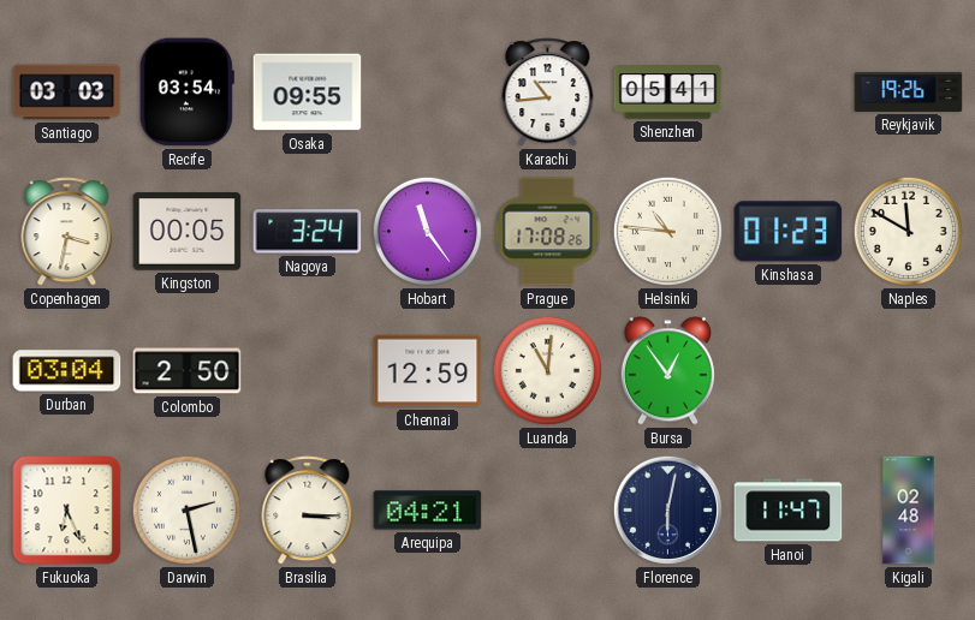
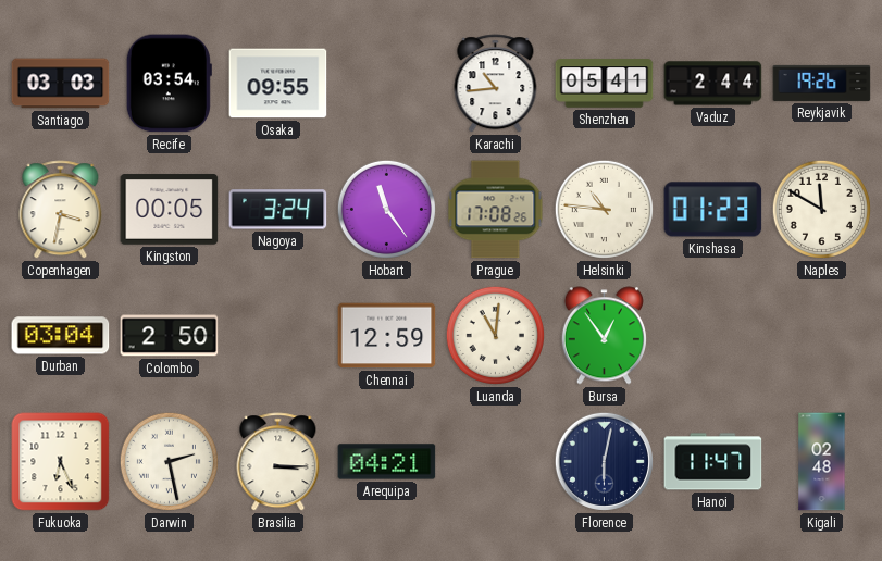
Vaduz: none -> 2:44 (713, 84)
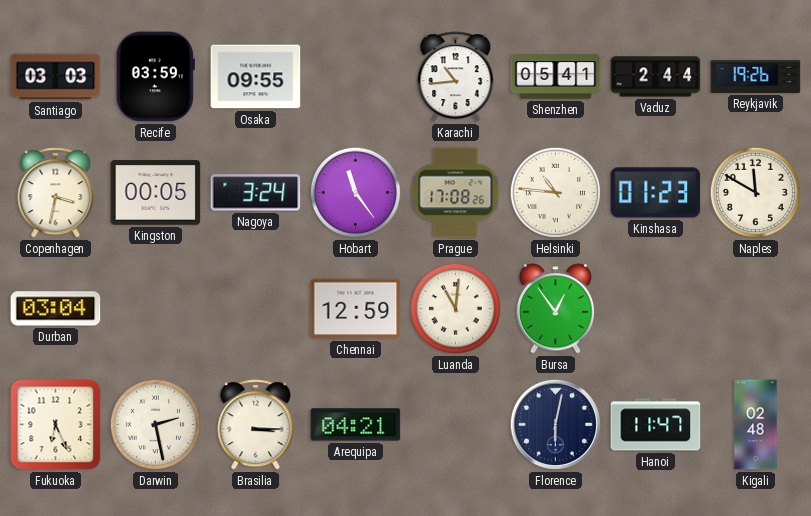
Recife: 03:54 -> 03:59 (155, 77)
Colombo: 2:50 -> none (170, 336)
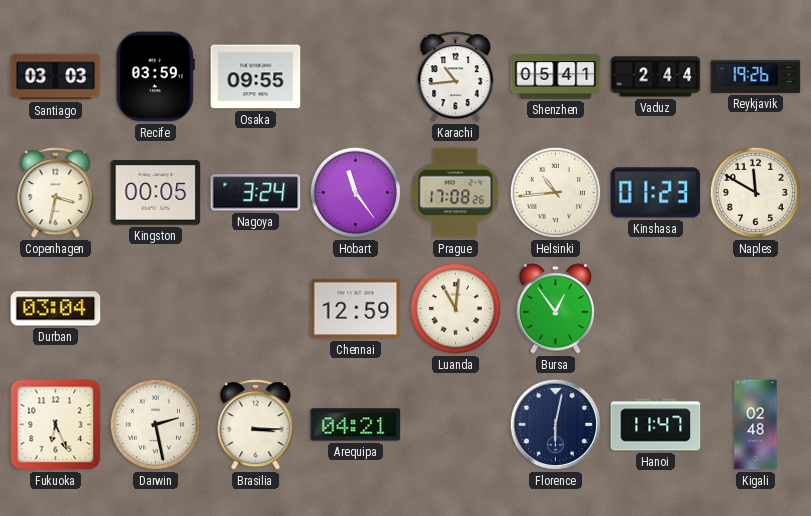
Helsinki: 10:46 -> 10:44 (555, 192)
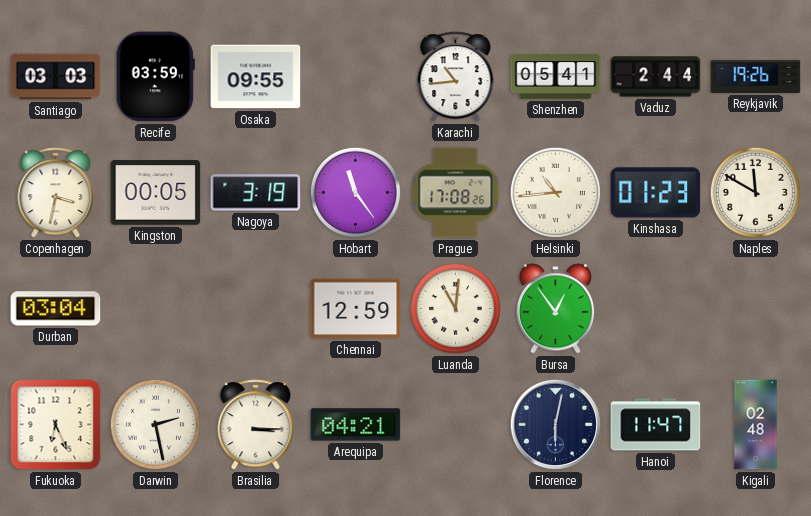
Nagoya: 3:24 -> 3:19 (256, 193)
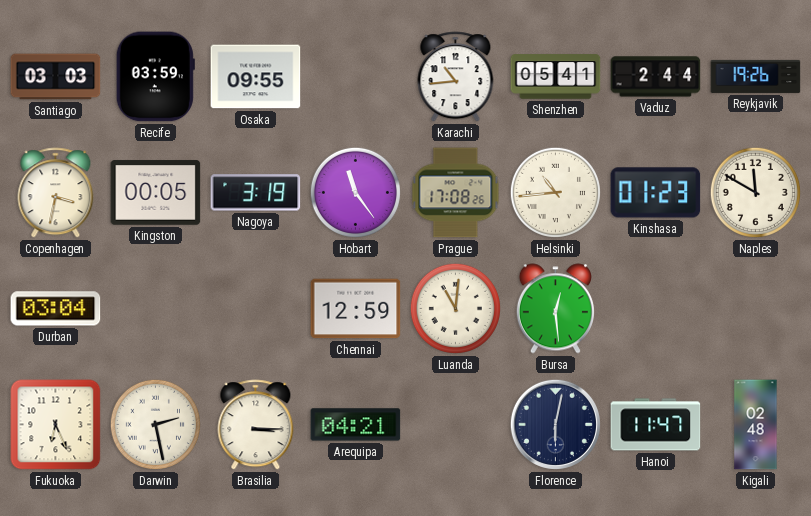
Bursa: 12:54 -> 12:29 (555, 309)
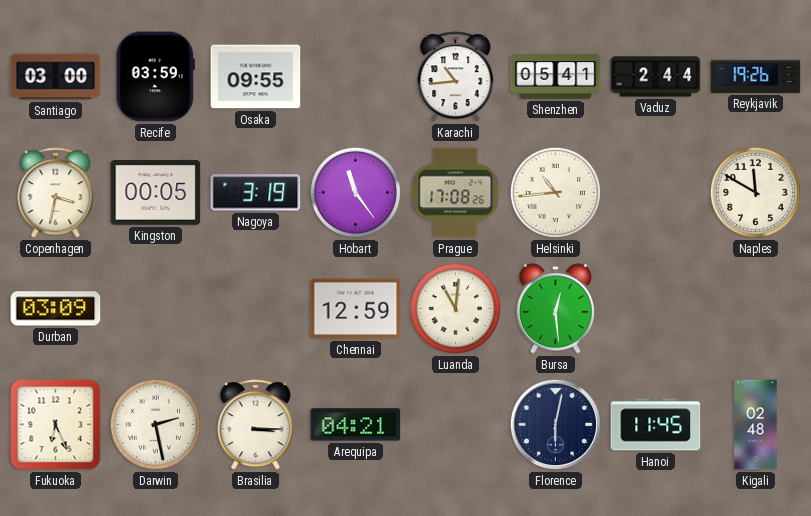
Santiago: 03:03 -> 03:00 (56, 77)
Kinshasa: 01:23 -> none (656, 193)
Durban: 03:04 -> 03:09 (56, 309)
Hanoi: 11:47 -> 11:45 (656, 425)
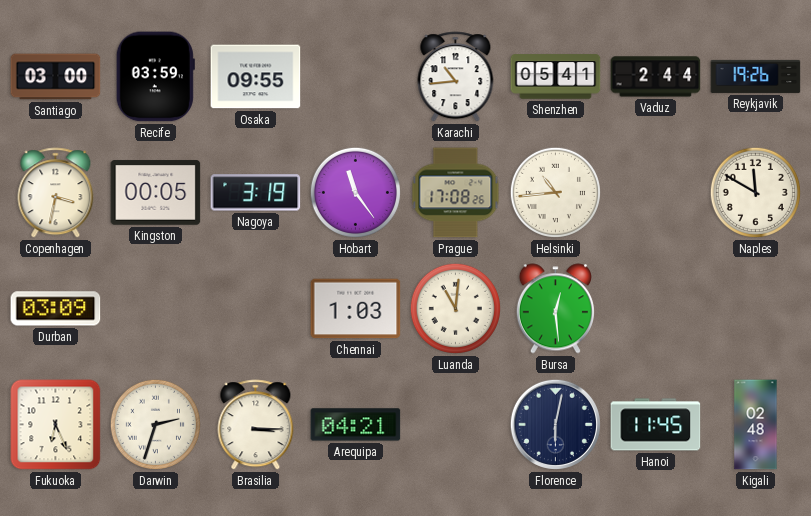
Chennai: 12:59 -> 1:03 (356, 309)
Darwin: 2:28 -> 2:33 (155, 424)
